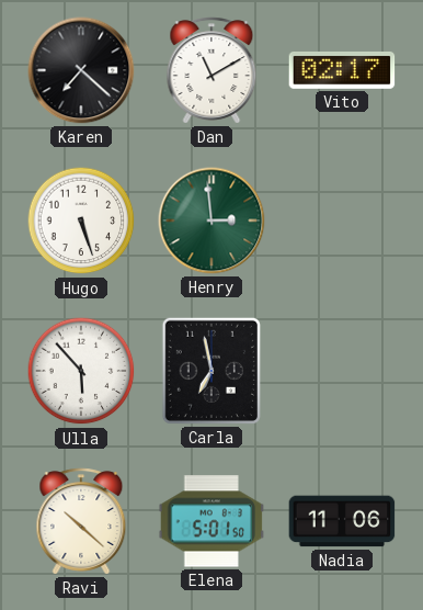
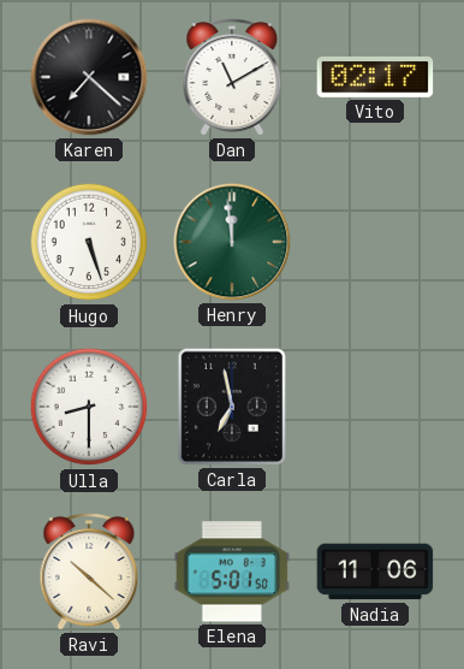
Henry: 2:59 -> 11:59 (232, 242)
Ulla: 5:53 -> 8:30 (89, 407)
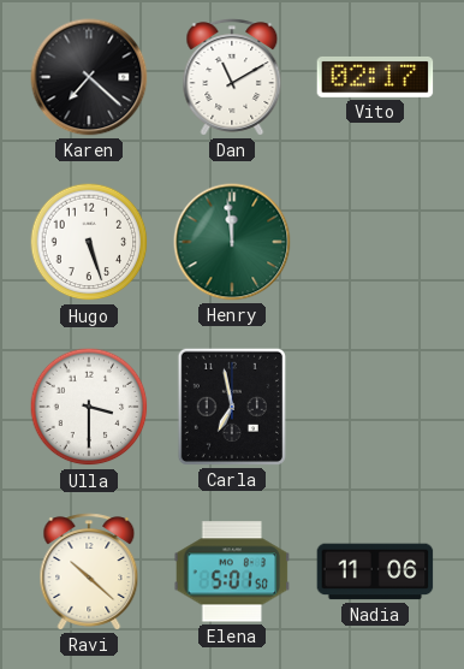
Ulla: 8:30 -> 3:30 (89, 407)
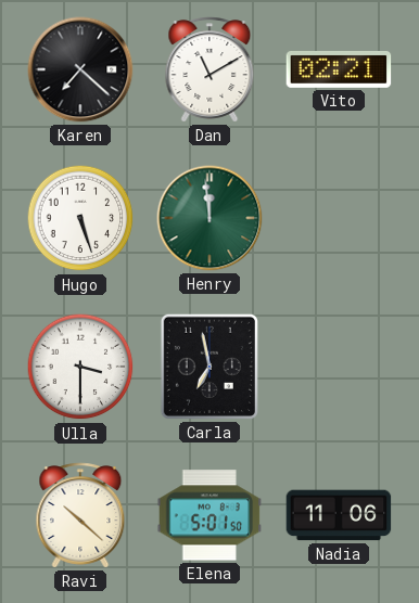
Vito: 02:17 -> 02:21 (339, 69)
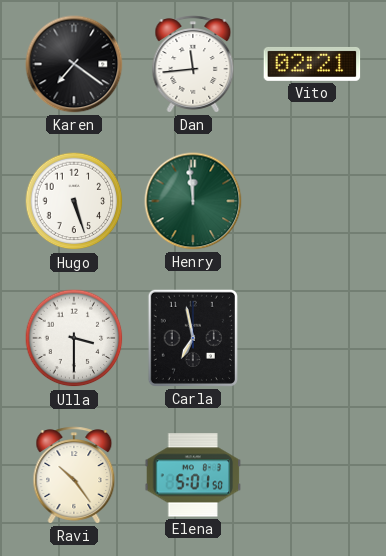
Karen: 7:22 -> 7:21 (74, 64)
Dan: 11:10 -> 11:44 (193, 64)
Ravi: 10:22 -> 10:24 (74, 475)
Nadia: 11:06 -> none (339, 515)
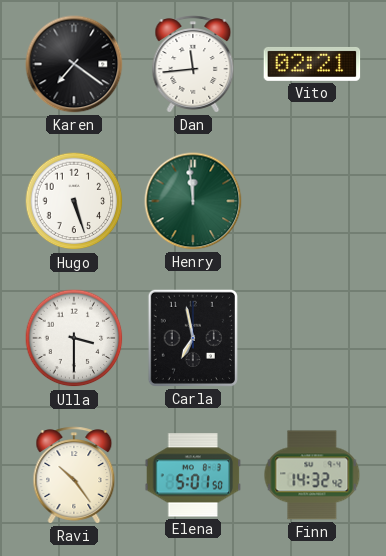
Finn: none -> 14:32 (312, 475)
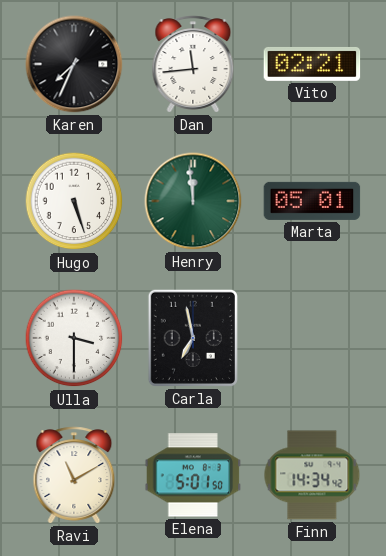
Karen: 7:21 -> 7:34 (74, 64)
Marta: none -> 05:01 (312, 201)
Ravi: 10:24 -> 11:10 (74, 475)
Finn: 14:32 -> 14:34 (312, 475)
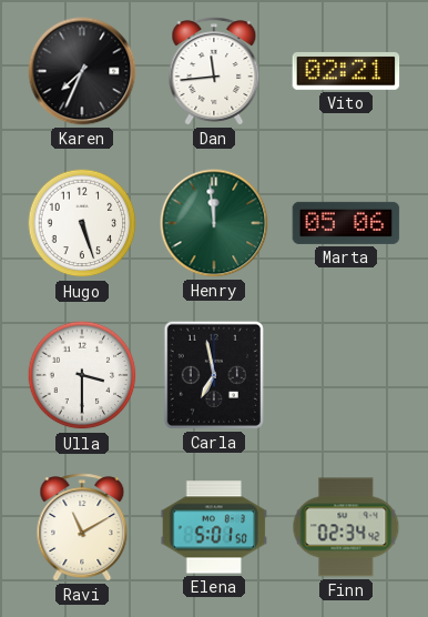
Marta: 05:01 -> 05:06 (346, 223)
Finn: 14:34 -> 02:34 (346, 527)
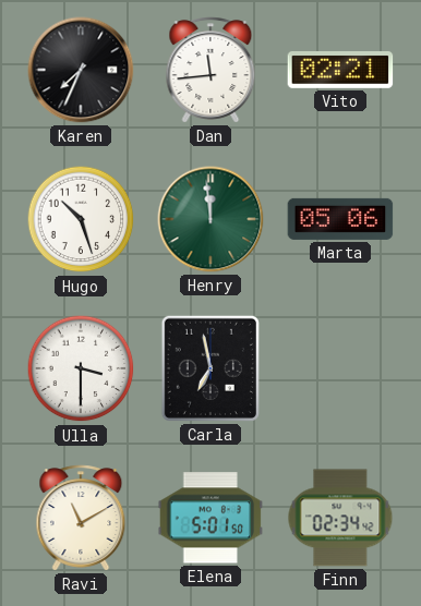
Hugo: 5:27 -> 10:27 (81, 219)
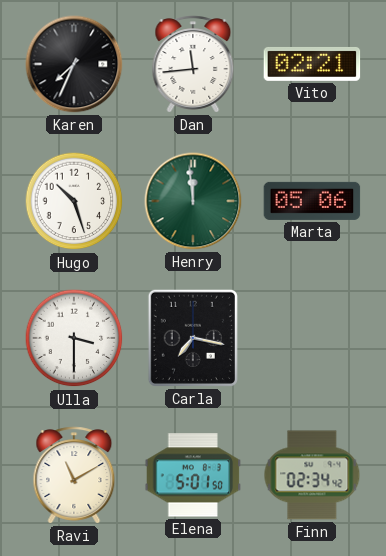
Carla: 6:58 -> 7:17 (193, 338)
